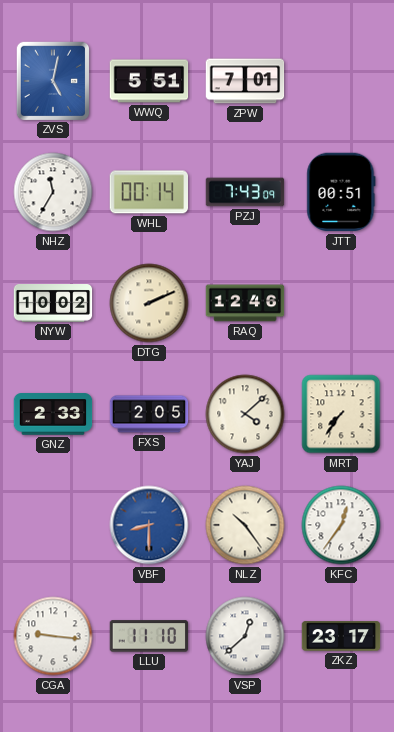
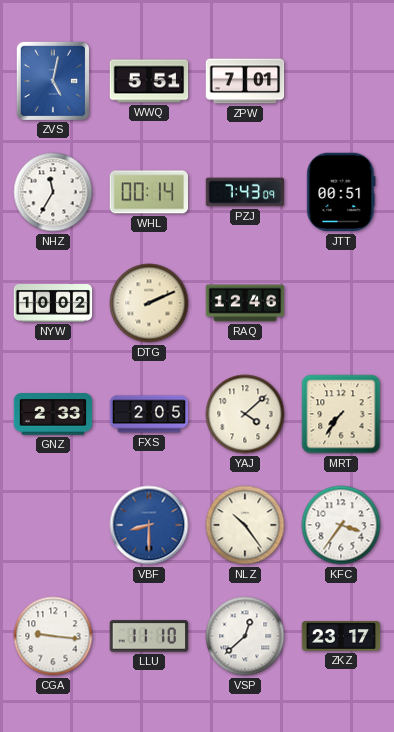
KFC: 12:36 -> 3:36 (341, 525)
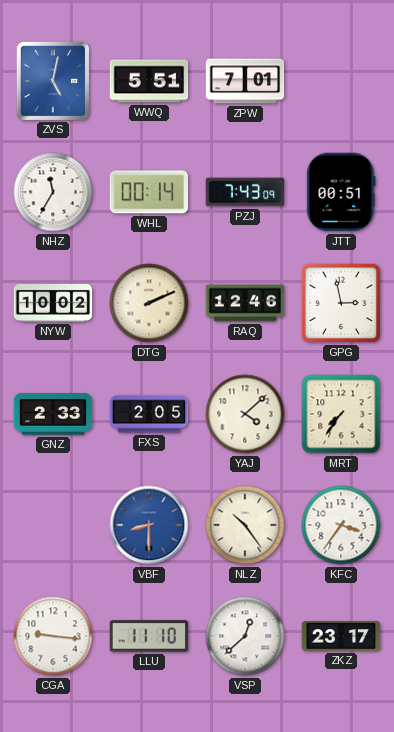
GPG: none -> 2:58 (341, 303)
